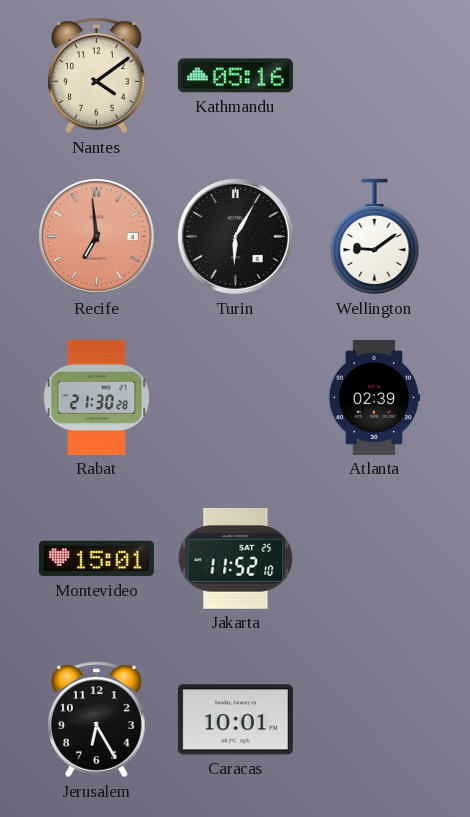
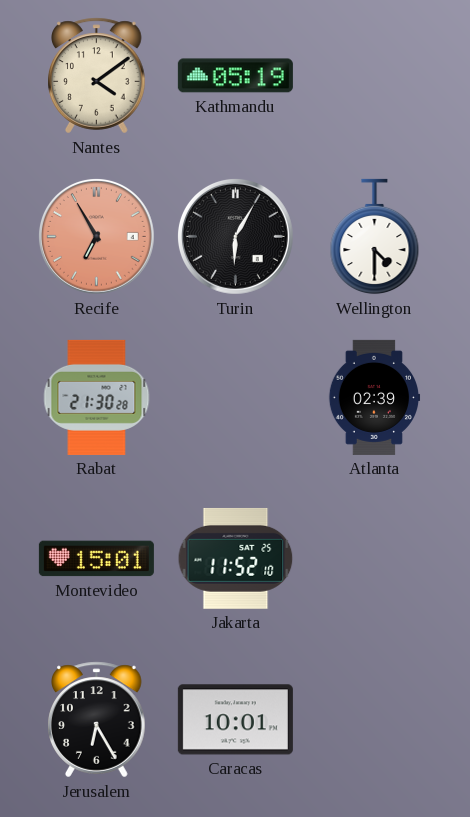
Kathmandu: 05:16 -> 05:19 (235, 76)
Recife: 6:59 -> 6:55 (97, 237)
Wellington: 9:09 -> 4:30 (375, 237)
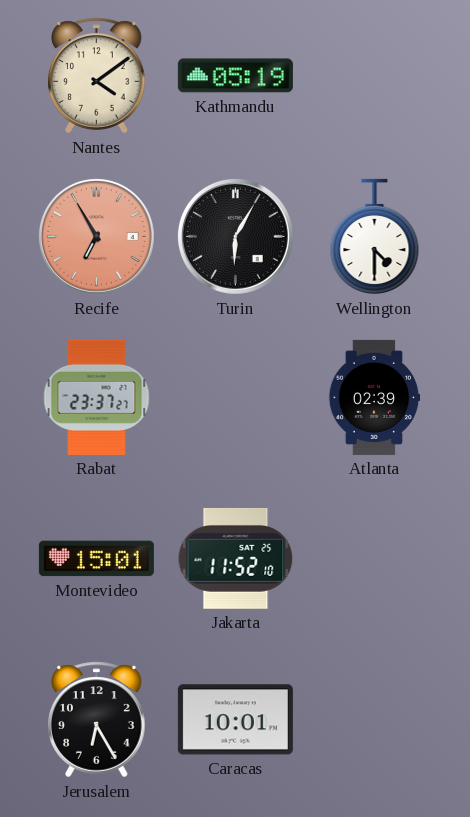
Rabat: 21:30 -> 23:37 (97, 397)
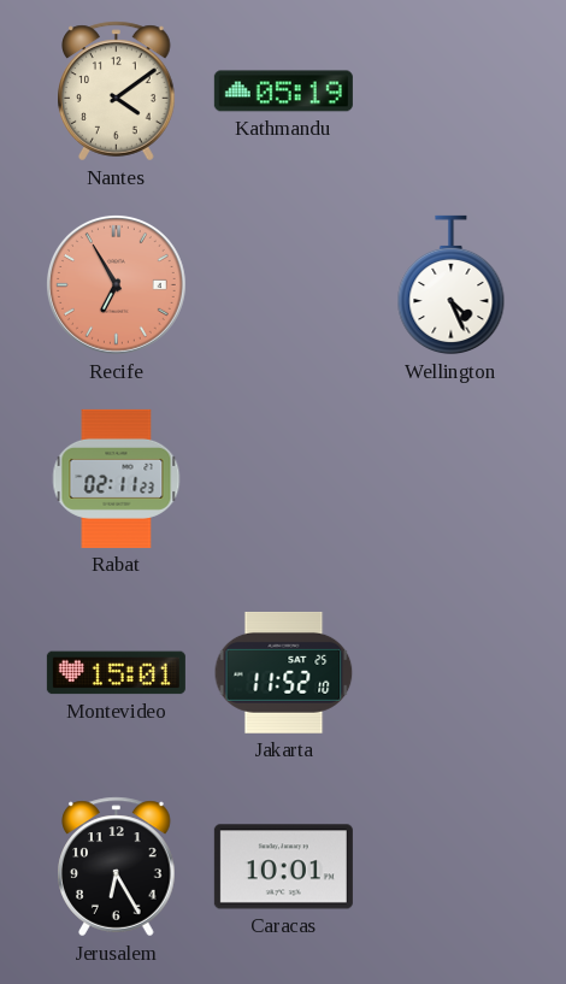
Turin: 6:05 -> none (236, 237)
Wellington: 4:30 -> 4:26 (452, 285)
Rabat: 23:37 -> 02:11 (117, 478)
Atlanta: 02:39 -> none (374, 397)
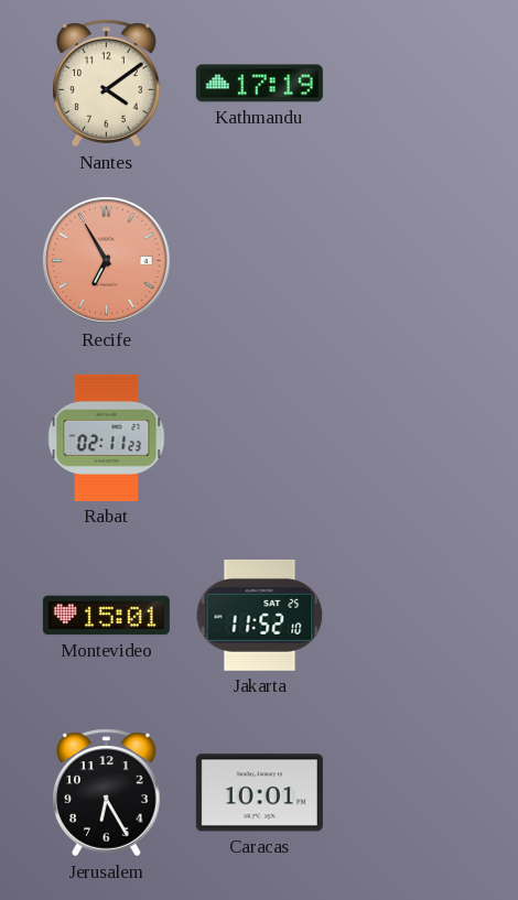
Kathmandu: 05:19 -> 17:19 (259, 84)
Wellington: 4:26 -> none (452, 285)
